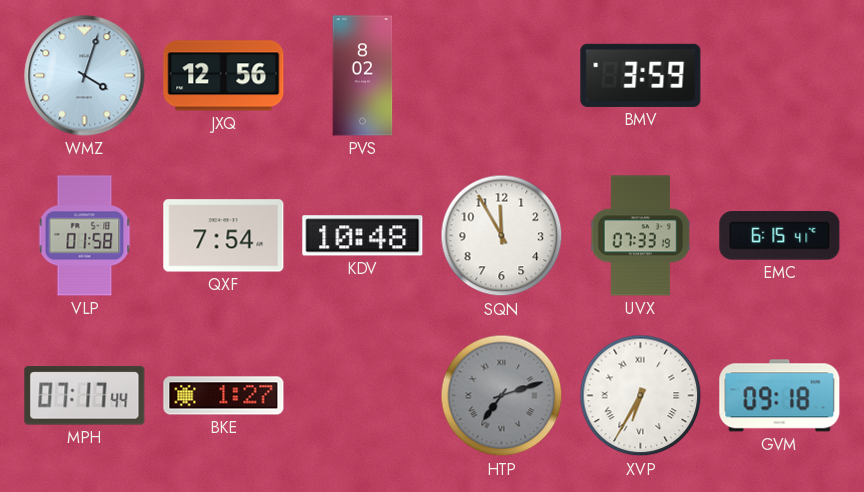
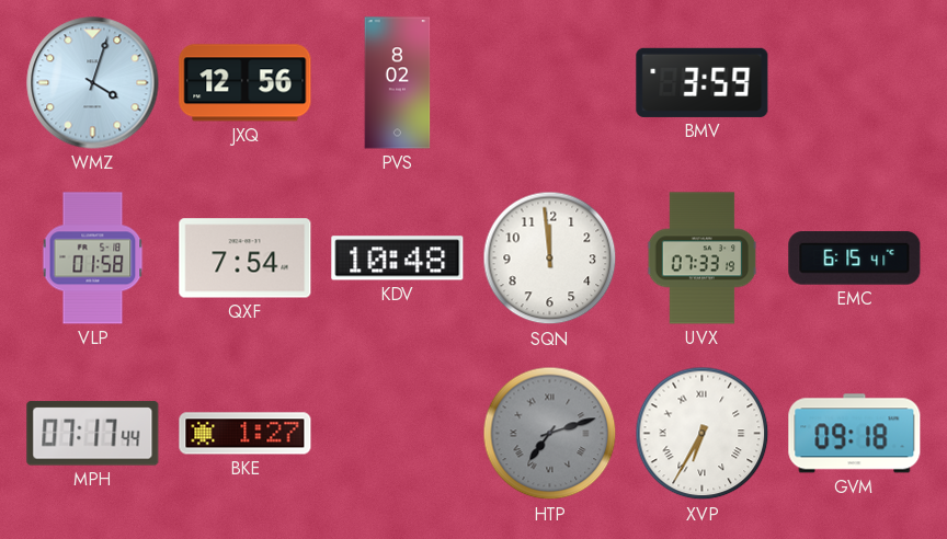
SQN: 11:55 -> 11:59 (550, 259)
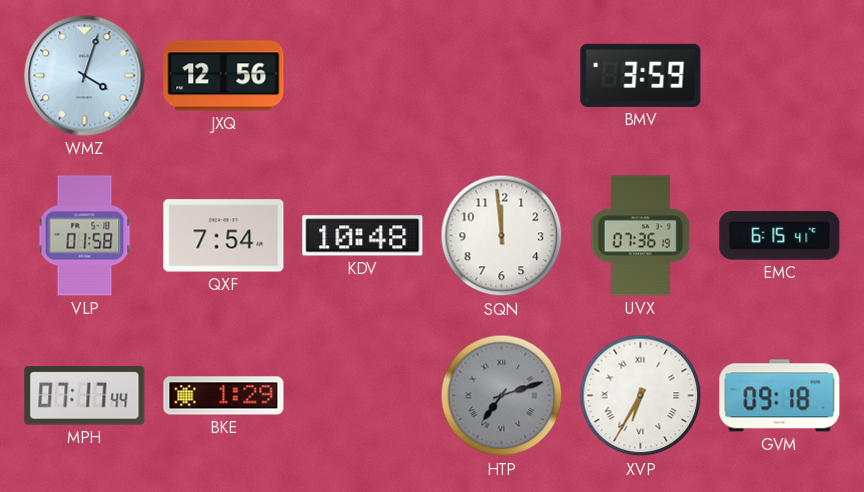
PVS: 8:02 -> none (398, 83)
UVX: 07:33 -> 07:36 (641, 236)
BKE: 1:27 -> 1:29 (224, 396)
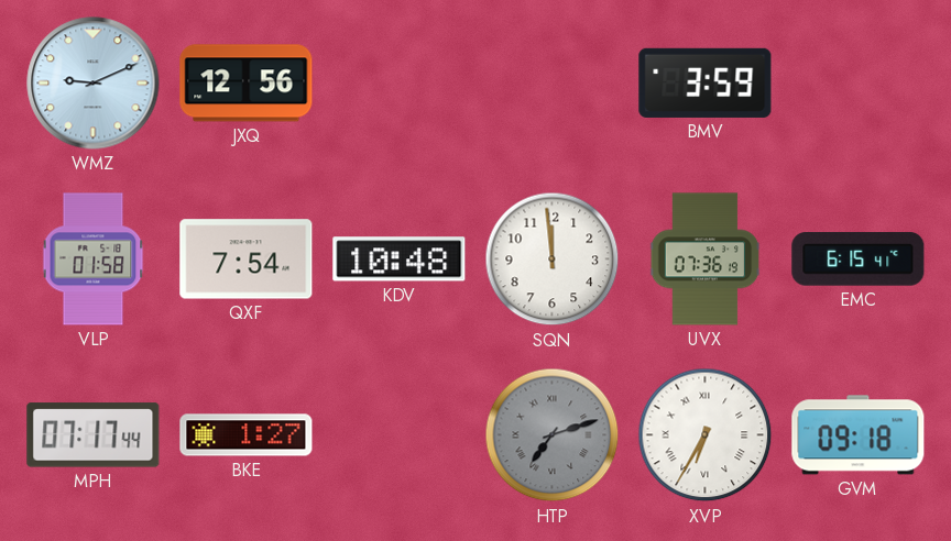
WMZ: 4:03 -> 9:11 (94, 84)
BKE: 1:29 -> 1:27 (247, 435)
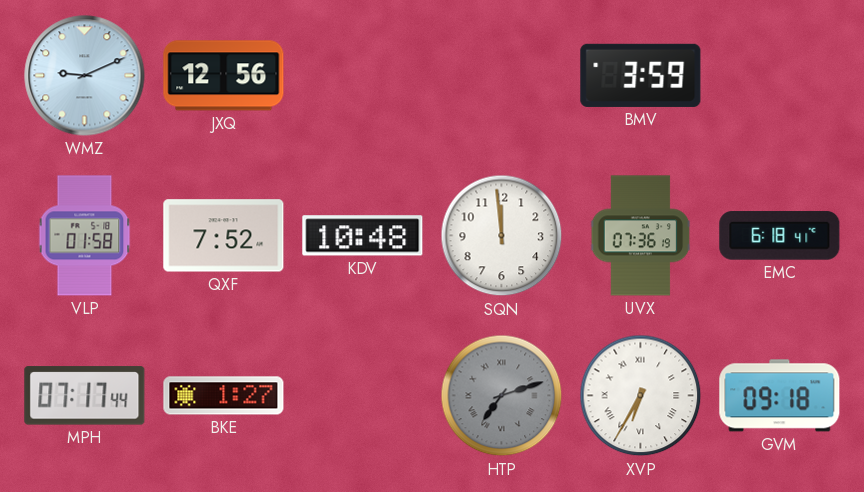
QXF: 7:54 -> 7:52 (224, 236)
EMC: 6:15 -> 6:18 (780, 236)
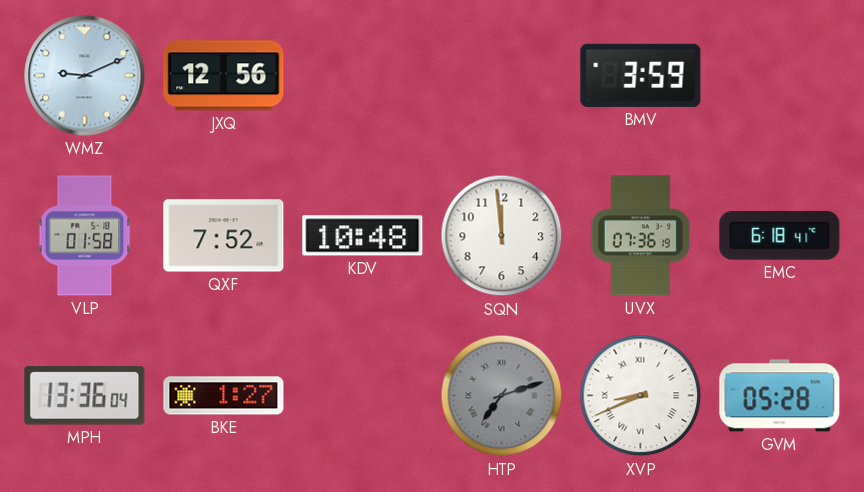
MPH: 07:17 -> 13:36 (85, 396)
XVP: 6:35 -> 8:41 (641, 396)
GVM: 09:18 -> 05:28 (780, 396)
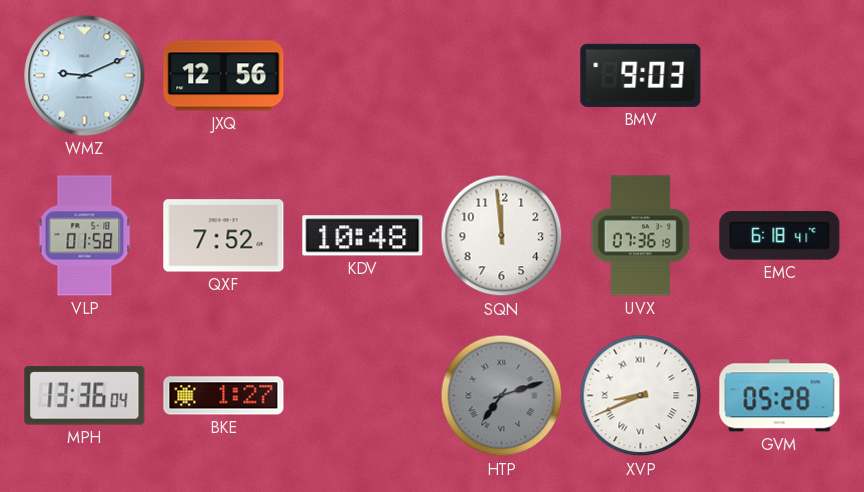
BMV: 3:59 -> 9:03 (641, 75)
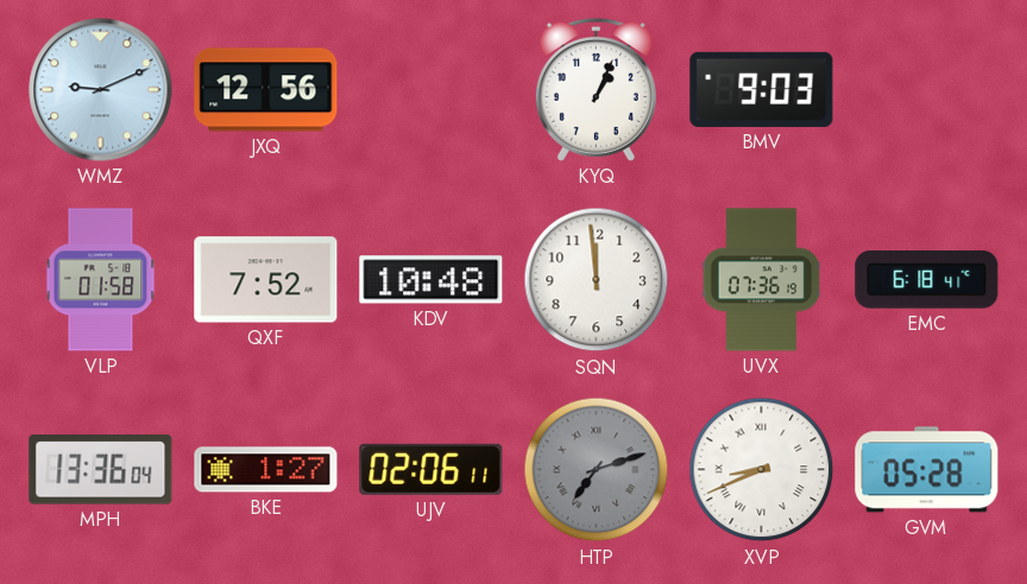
KYQ: none -> 1:04 (596, 89)
UJV: none -> 02:06 (431, 469)
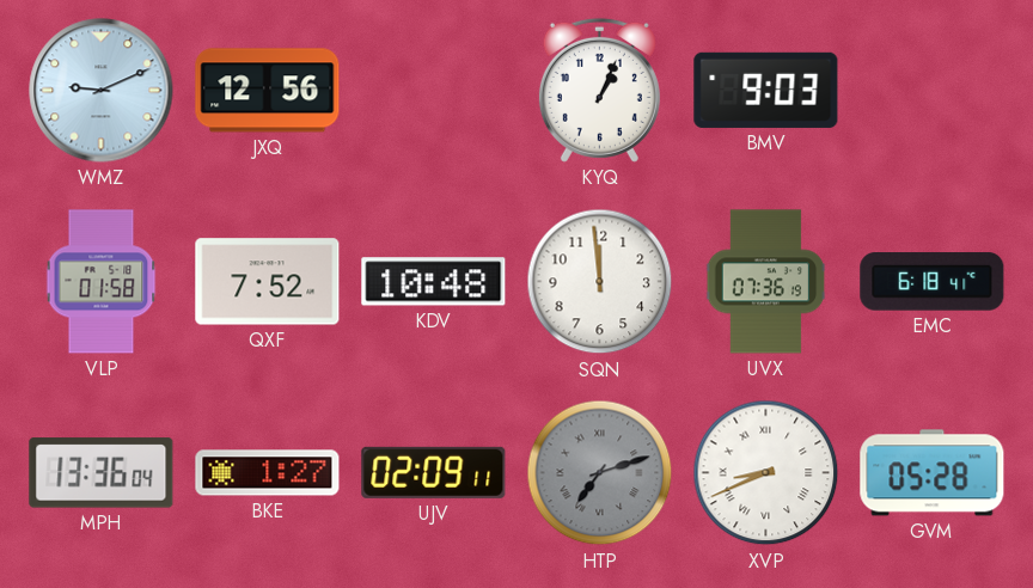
UJV: 02:06 -> 02:09 (434, 472)
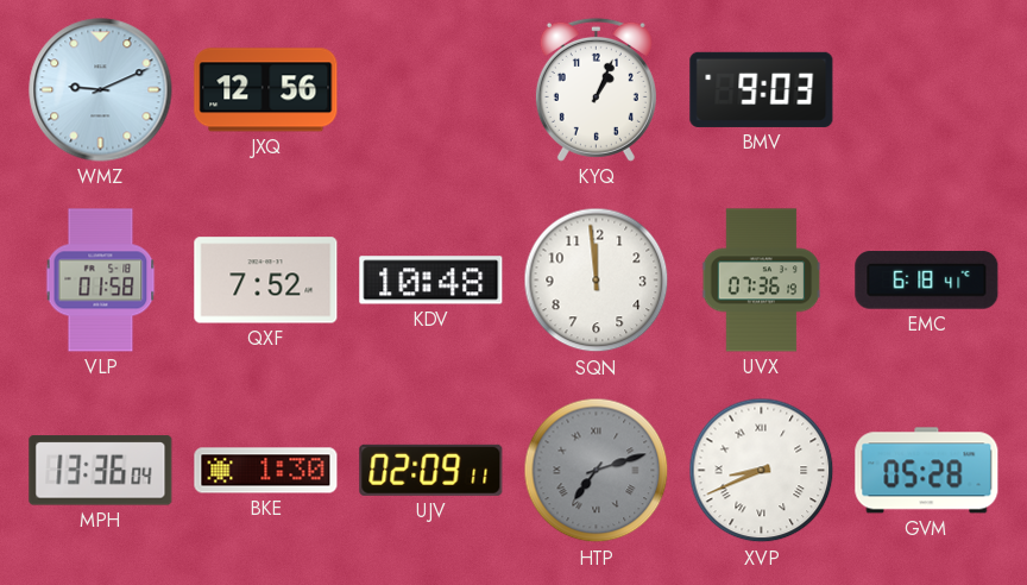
BKE: 1:27 -> 1:30 (266, 471)
